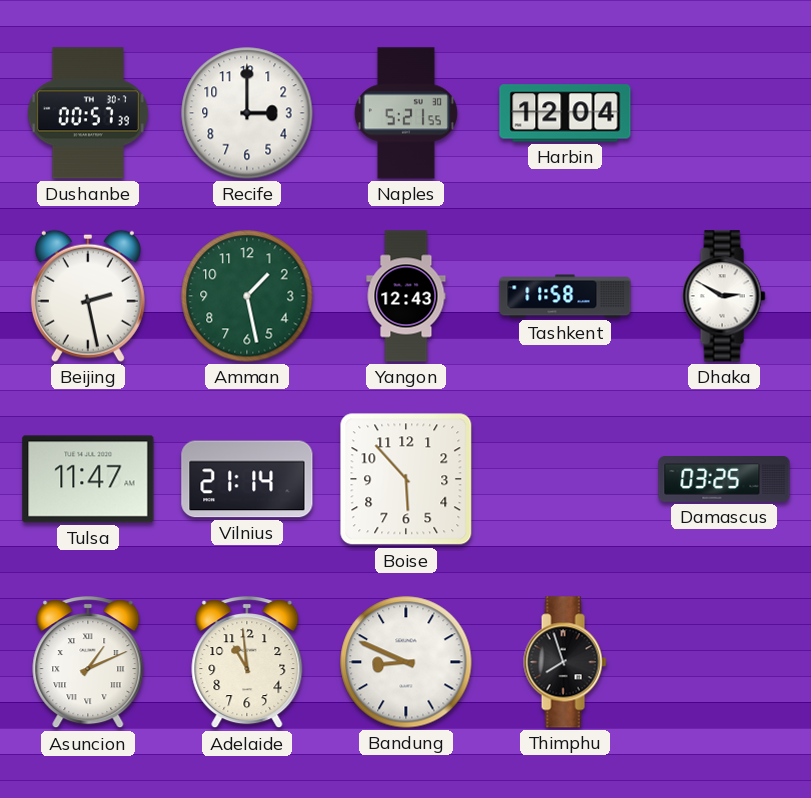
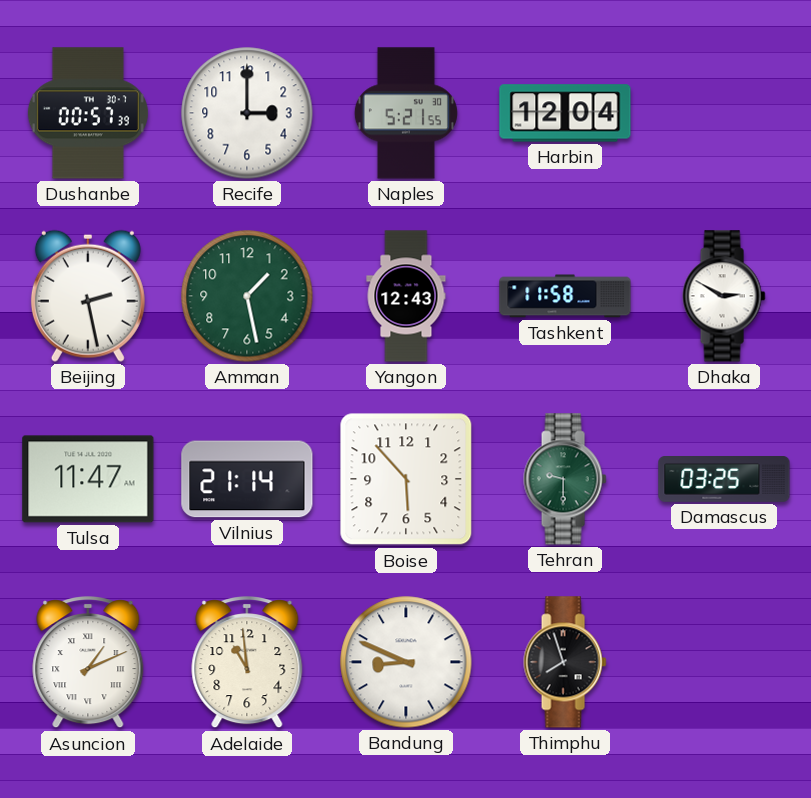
Tehran: none -> 9:30 (565, 479)
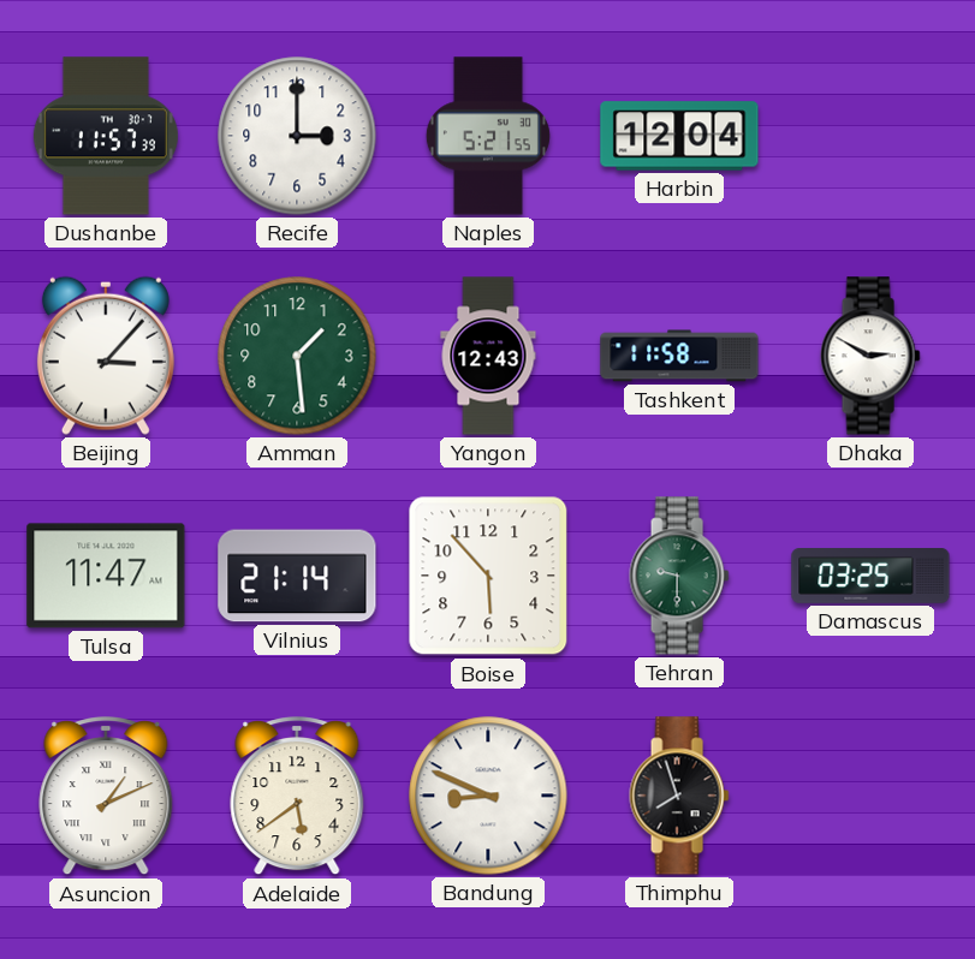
Dushanbe: 00:57 -> 11:57 (106, 136)
Beijing: 2:28 -> 3:07 (106, 356)
Amman: 1:28 -> 1:29 (297, 356)
Adelaide: 10:59 -> 5:39 (297, 797)
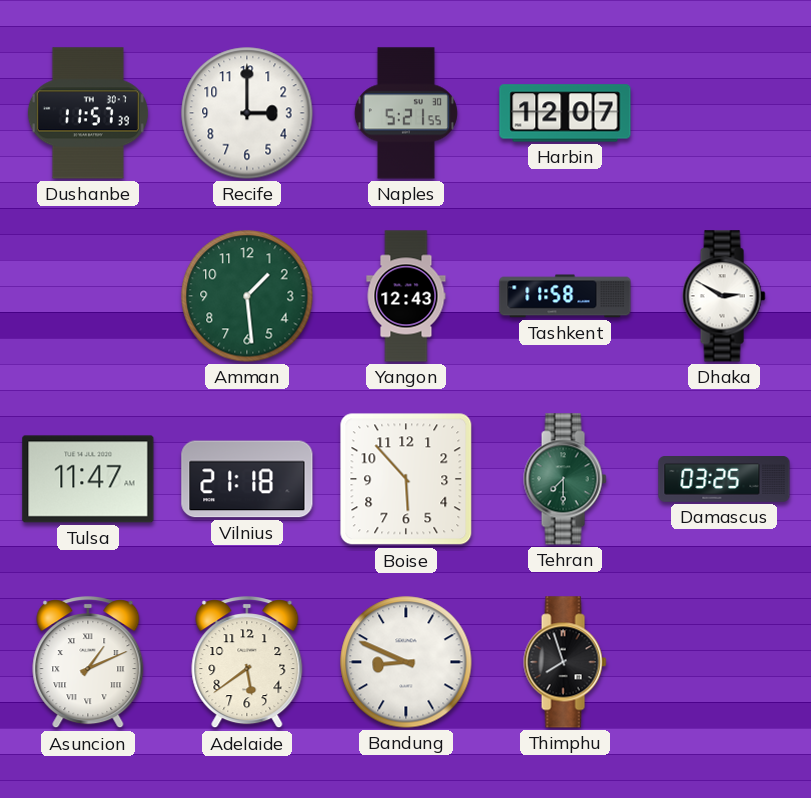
Harbin: 12:04 -> 12:07 (565, 113)
Beijing: 3:07 -> none (106, 356)
Vilnius: 21:14 -> 21:18 (247, 479)
Tehran: 9:30 -> 7:30 (565, 479)
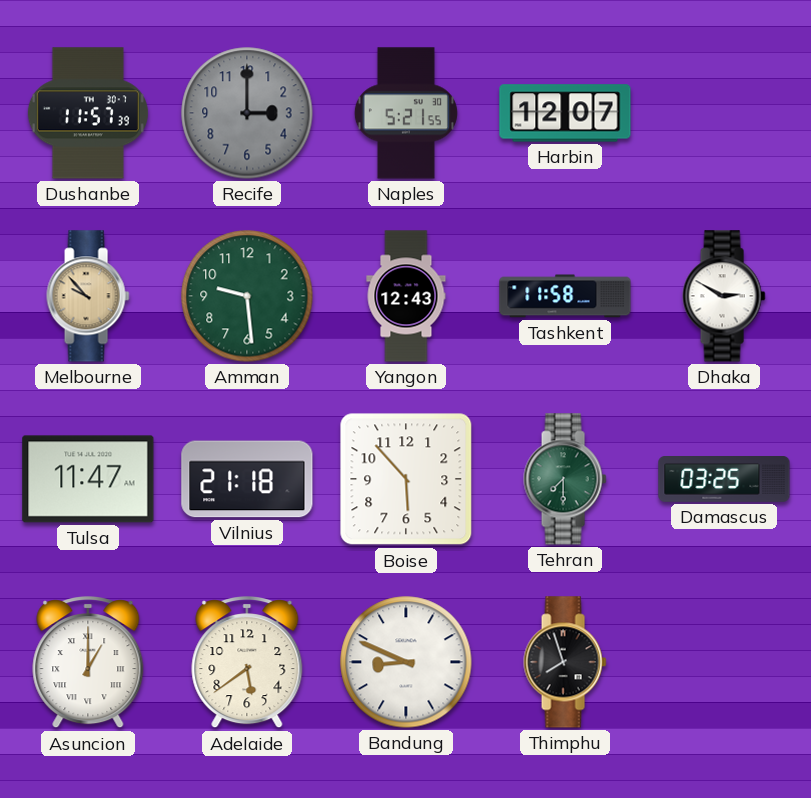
Recife dial: white -> grey (247, 113)
Melbourne: none -> 9:53 (88, 296)
Amman: 1:29 -> 9:29 (247, 296)
Asuncion: 1:11 -> 1:00 (88, 663)
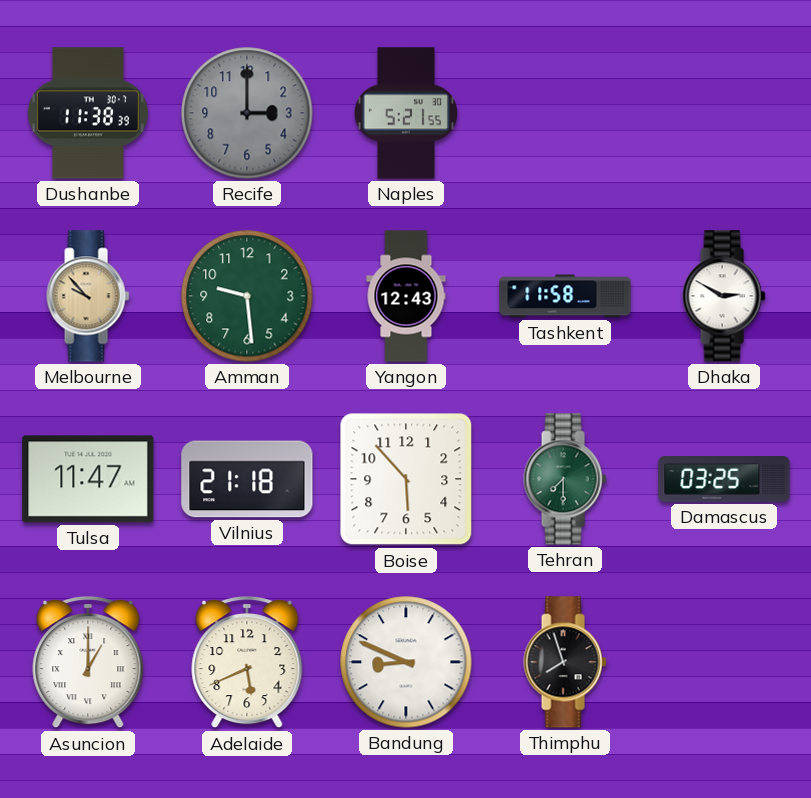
Dushanbe: 11:57 -> 11:38 (88, 113)
Harbin: 12:07 -> none (565, 113)
Adelaide: 5:39 -> 5:41 (247, 663)
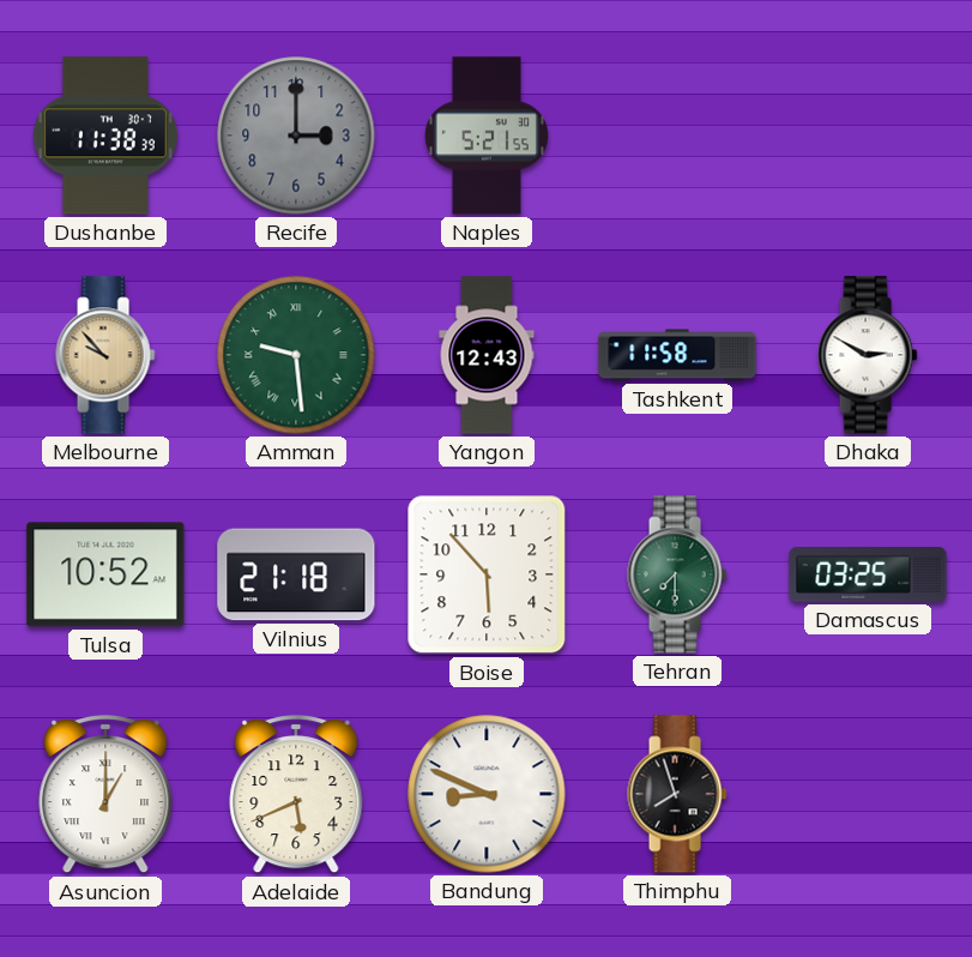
Amman numerals: Arabic -> Roman (296, 355)
Tulsa: 11:47 -> 10:52 (105, 574)
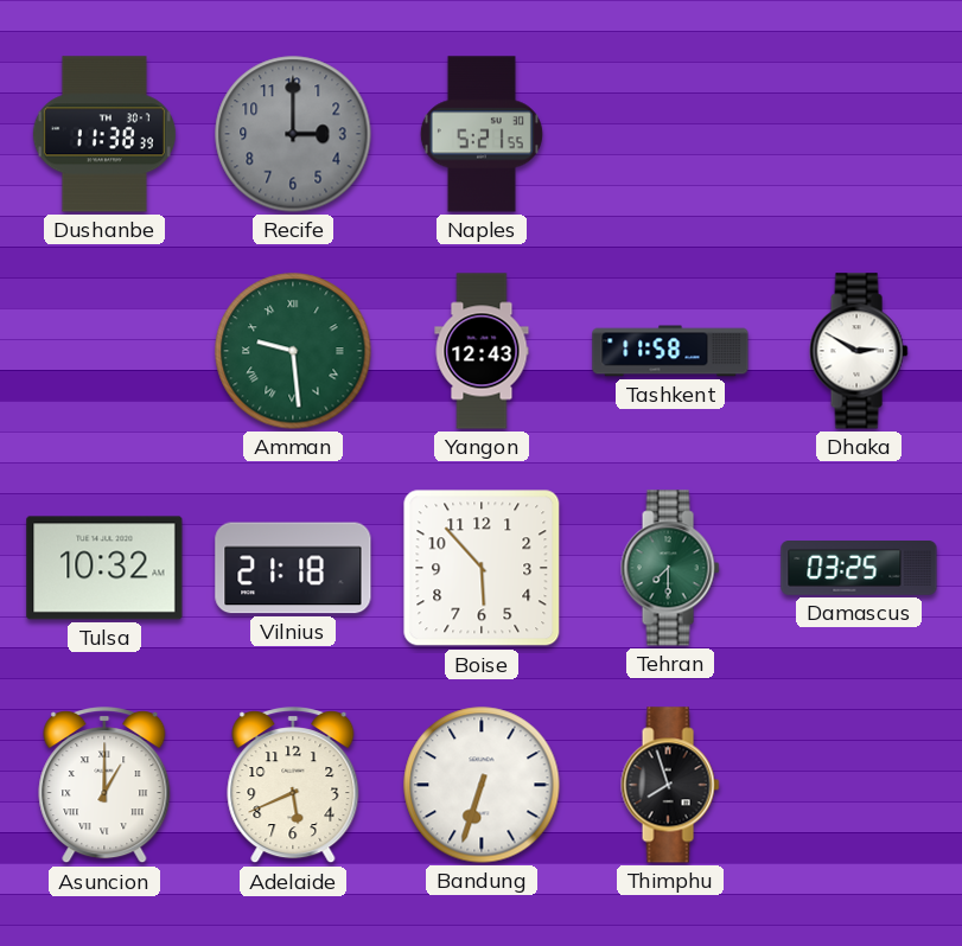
Melbourne: 9:53 -> none (105, 355)
Tulsa: 10:52 -> 10:32 (104, 568)
Bandung: 8:49 -> 6:33 (482, 785)
